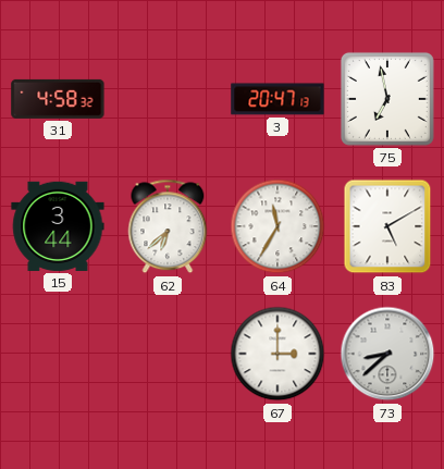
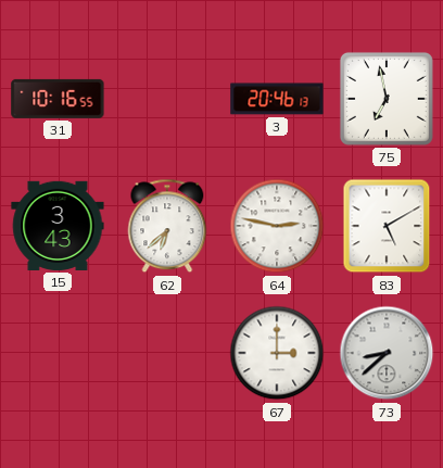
31: 4:58 -> 10:16 (58, 99)
3: 20:47 -> 20:46 (277, 99)
15: 3:44 -> 3:43 (58, 226)
64: 11:35 -> 2:47 (277, 226)
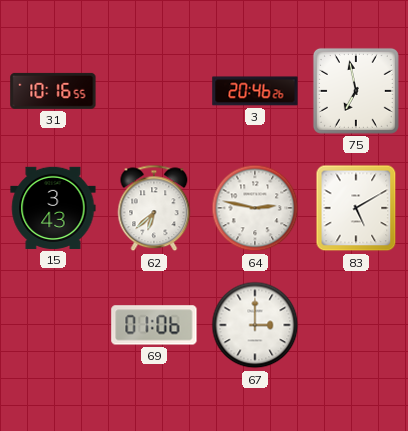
3: 20:46:13 -> 20:46:26 (255, 91)
69: none -> 01:06 (154, 325)
73: 8:38 -> none (387, 353)
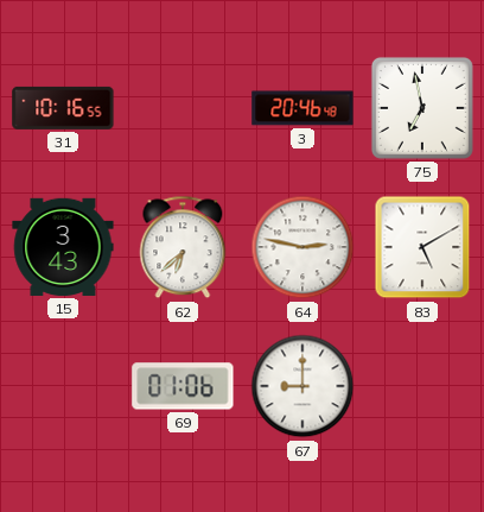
3: 20:46:26 -> 20:46:48 (302, 108)
67: 3:00 -> 9:00 (302, 386)
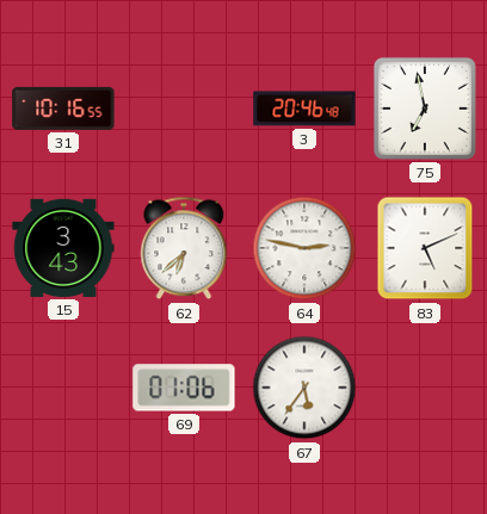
83: 5:10 -> 5:11 (425, 248)
67: 9:00 -> 5:36 (304, 388)
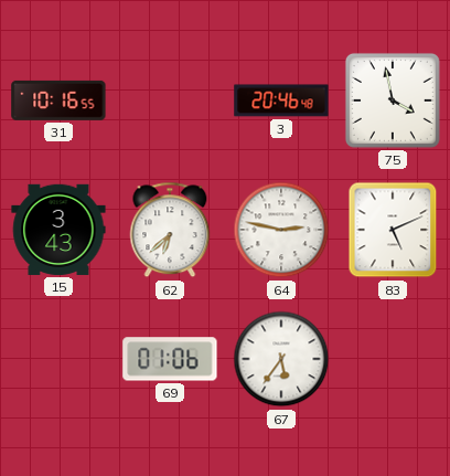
75: 6:58 -> 3:58 (393, 101)
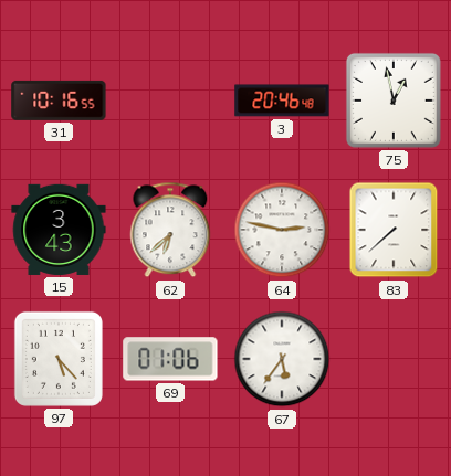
75: 3:58 -> 12:58 (394, 101)
83: 5:11 -> 7:38 (394, 230)
97: none -> 5:23 (59, 359)
